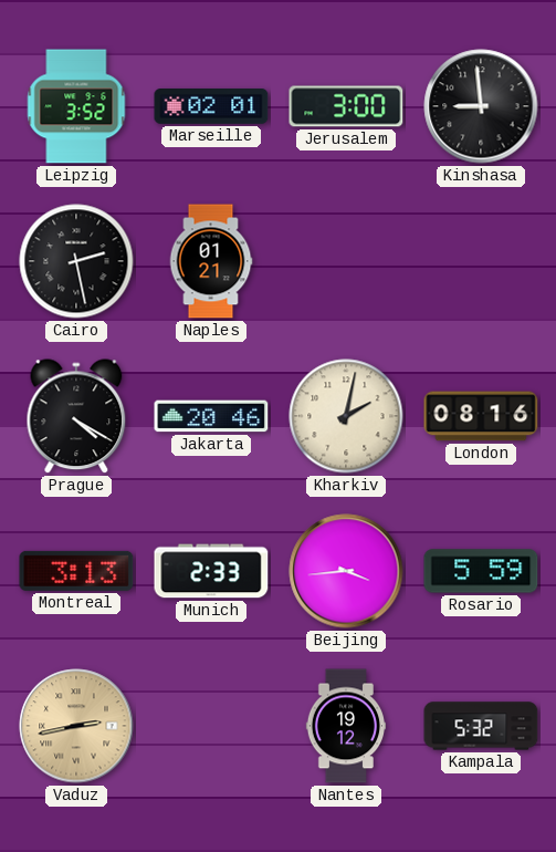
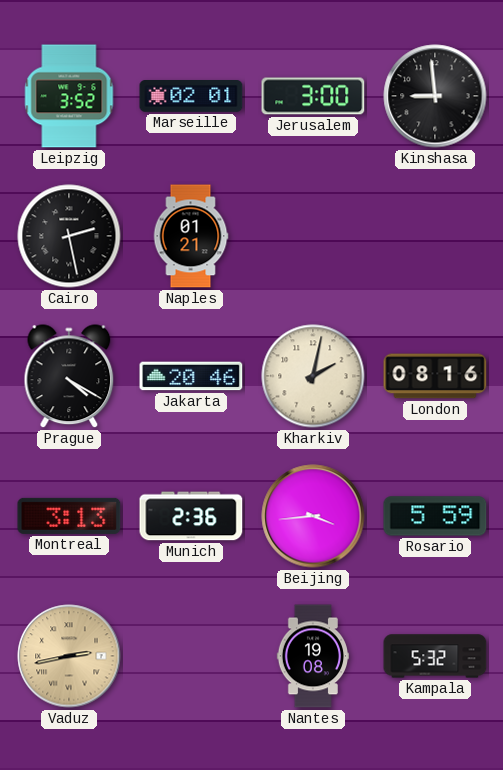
Munich: 2:33 -> 2:36 (191, 516)
Nantes: 19:12 -> 19:08 (312, 656)
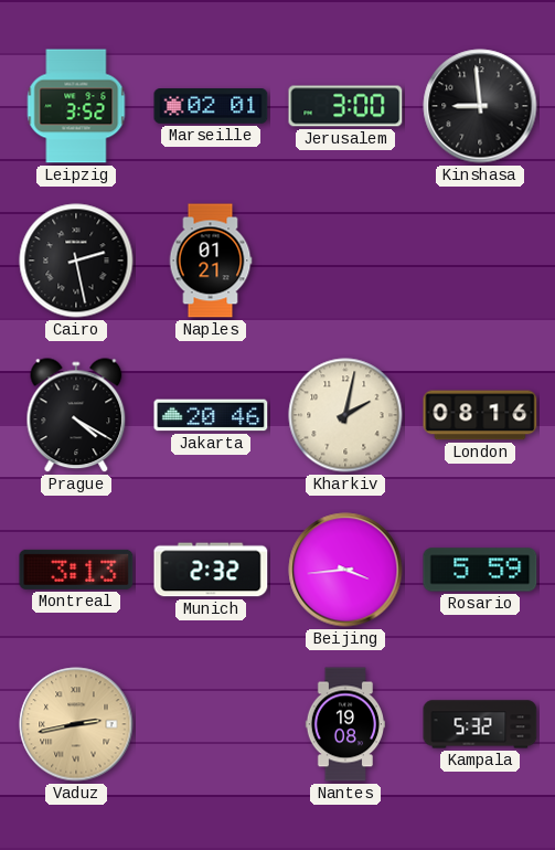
Munich: 2:36 -> 2:32 (211, 570)
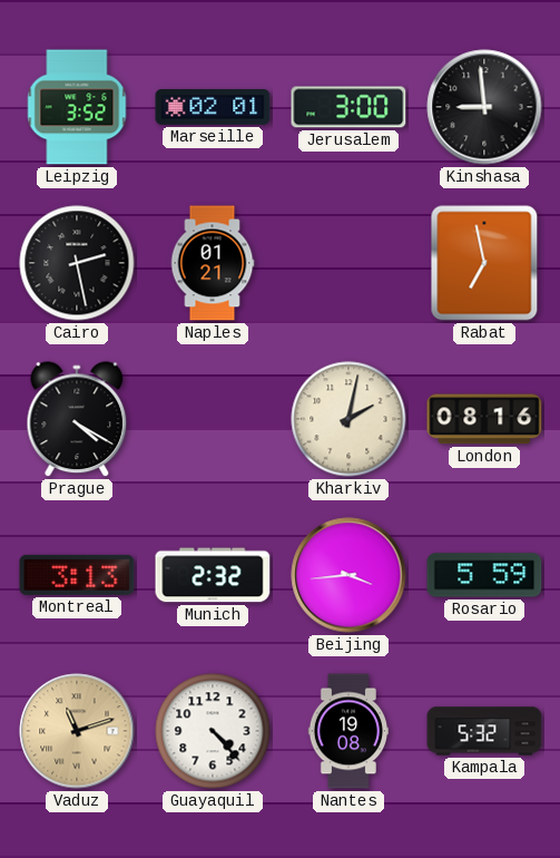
Rabat: none -> 6:58 (484, 263)
Jakarta: 20:46 -> none (211, 415)
Vaduz: 2:43 -> 11:12 (77, 731)
Guayaquil: none -> 4:23 (213, 731)
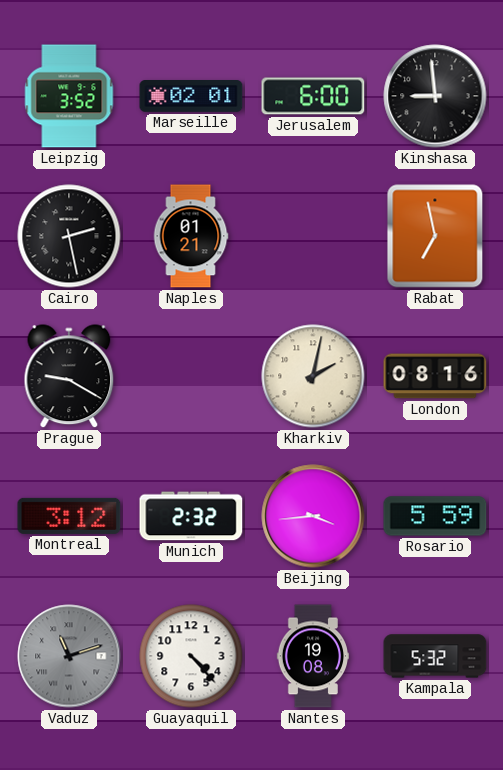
Jerusalem: 3:00 -> 6:00 (313, 96)
Prague: 4:20 -> 9:20 (69, 377)
Montreal: 3:13 -> 3:12 (69, 516)
Vaduz dial: champagne -> grey (69, 656)
